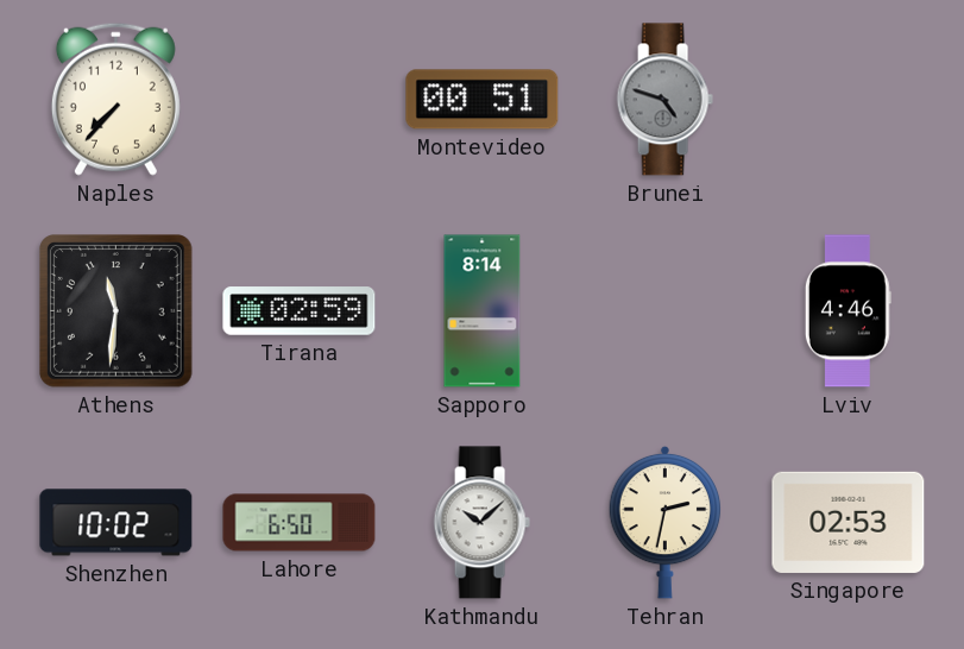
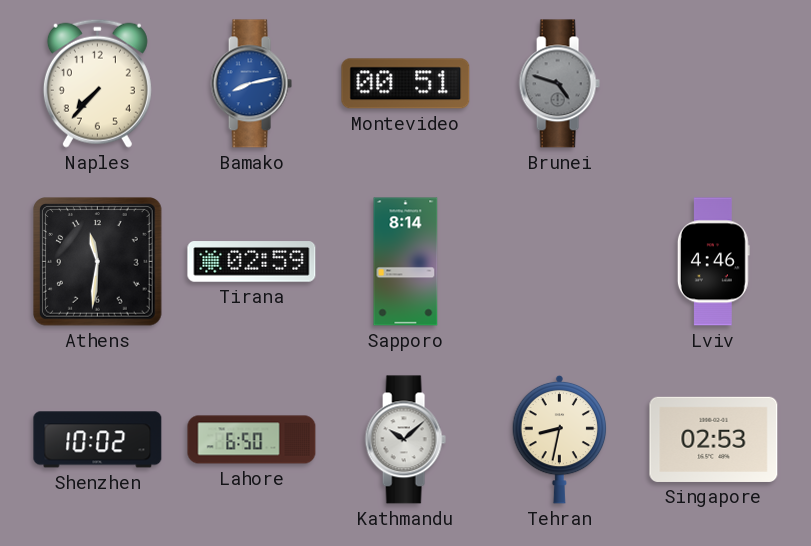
Bamako: none -> 8:13 (251, 84)
Tehran: 2:32 -> 8:32 (560, 439)
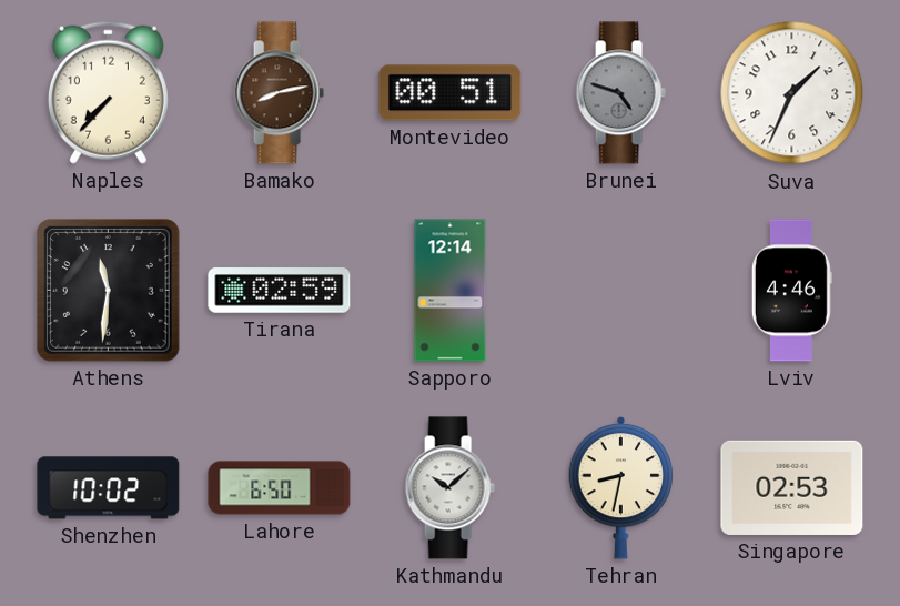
Bamako dial: blue -> brown (279, 93)
Suva: none -> 1:34 (792, 93)
Sapporo: 8:14 -> 12:14 (451, 291)
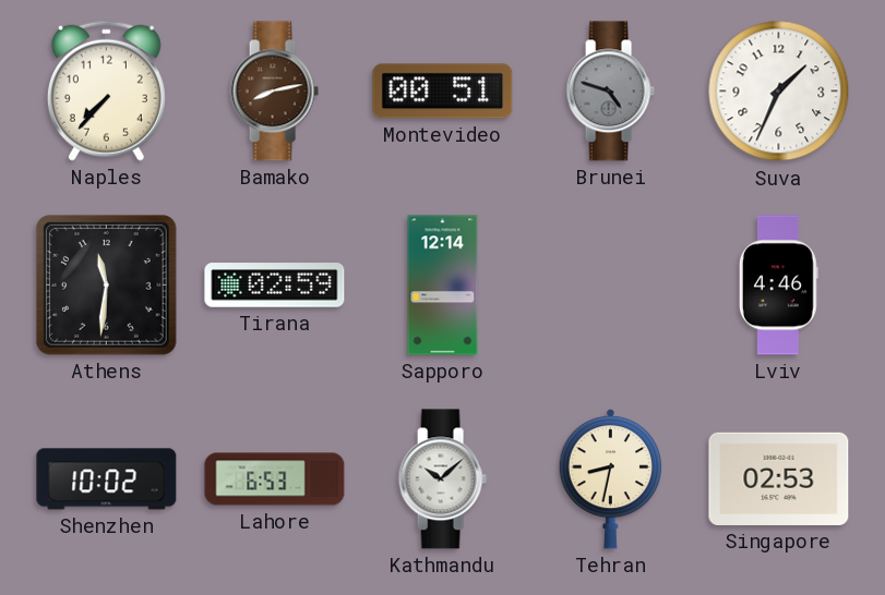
Lahore: 6:50 -> 6:53 (275, 479)
